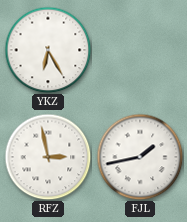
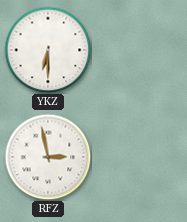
YKZ: 6:25 -> 6:30 (48, 50)
FJL: 1:43 -> none (140, 157)
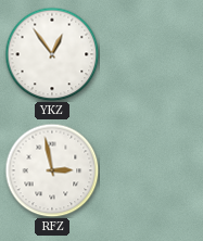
YKZ: 6:30 -> 12:54 (52, 54)
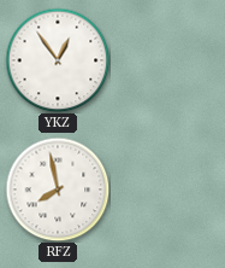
RFZ: 2:58 -> 7:58 (58, 190)
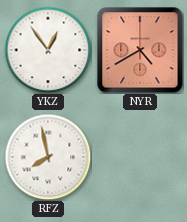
NYR: none -> 4:40 (140, 50)
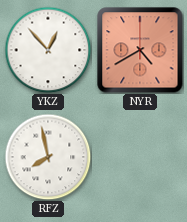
YKZ: 12:54 -> 12:53 (48, 50)
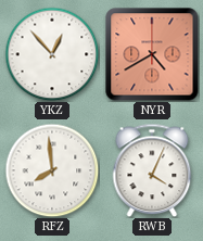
RFZ: 7:58 -> 7:59 (52, 170)
RWB: none -> 4:04 (152, 170)
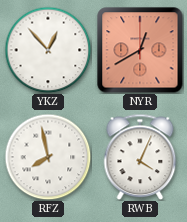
NYR: 4:40 -> 12:40 (140, 50)
RFZ: 7:59 -> 7:58 (48, 157)
